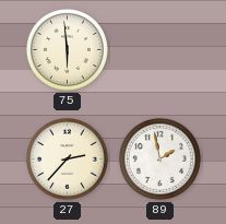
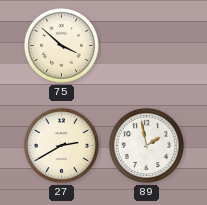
75: 5:59 -> 3:52 (61, 45)
27: 2:37 -> 2:40 (61, 145)
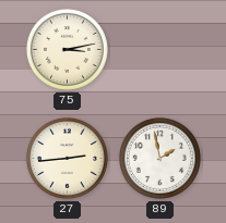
75: 3:52 -> 3:13 (67, 49)
27: 2:40 -> 2:44 (67, 158)
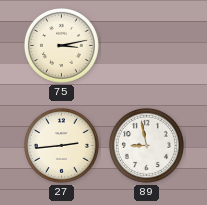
89: 1:58 -> 8:58 (146, 145)
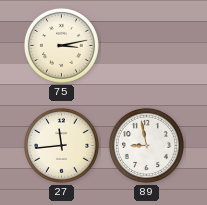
27: 2:44 -> 11:44 (61, 145)
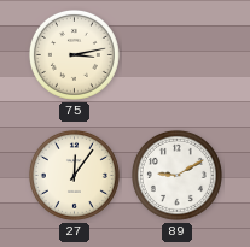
27: 11:44 -> 12:06 (74, 175)
89: 8:58 -> 9:10 (176, 175)
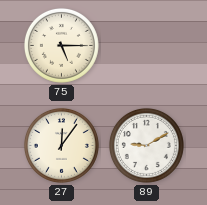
75: 3:13 -> 5:15 (61, 45)
